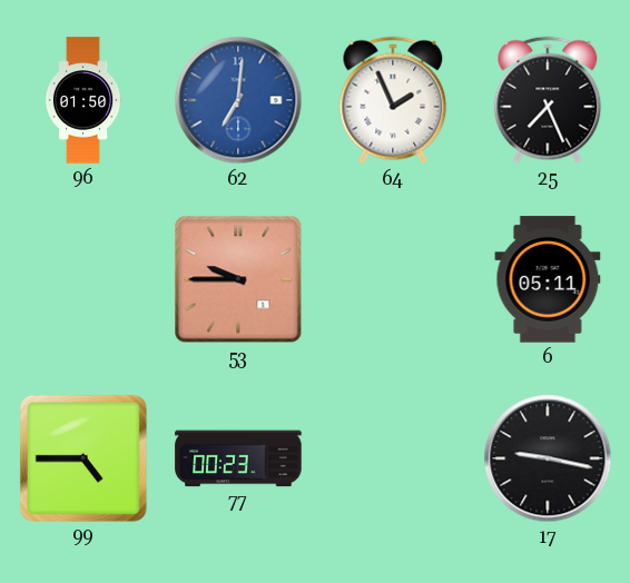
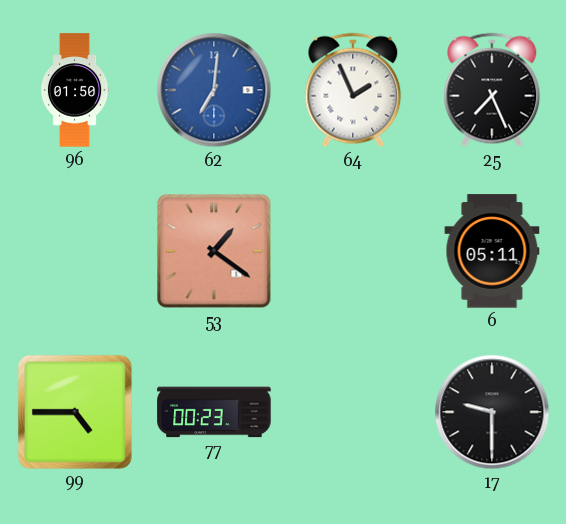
53: 9:45 -> 1:21 (214, 251)
17: 9:17 -> 9:30 (492, 412)
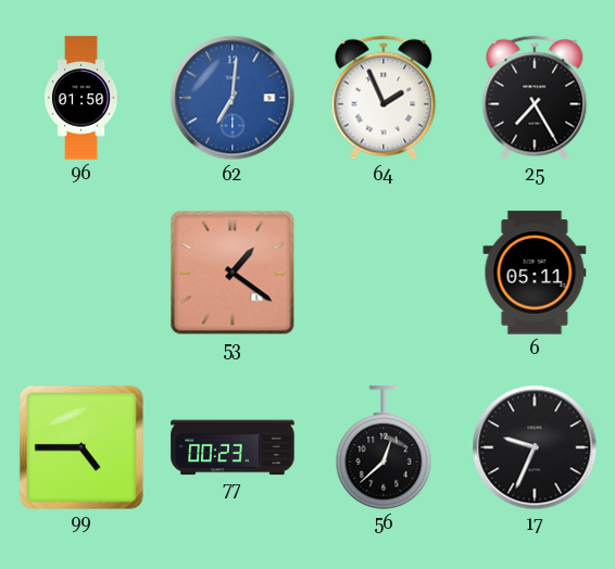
25: 7:26 -> 7:25 (535, 98)
56: none -> 12:38 (384, 447)
17: 9:30 -> 9:34 (535, 447)
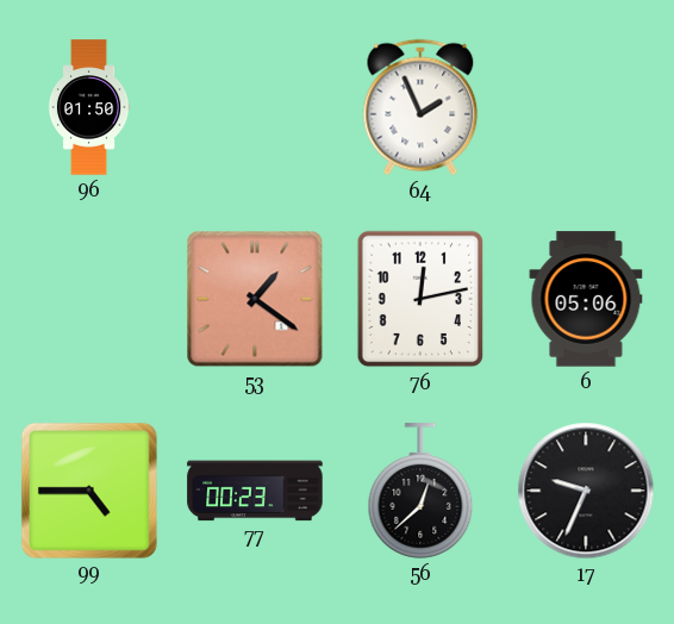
62: 7:01 -> none (233, 98)
25: 7:25 -> none (535, 98)
76: none -> 12:13 (420, 299)
6: 05:11 -> 05:06 (586, 299)
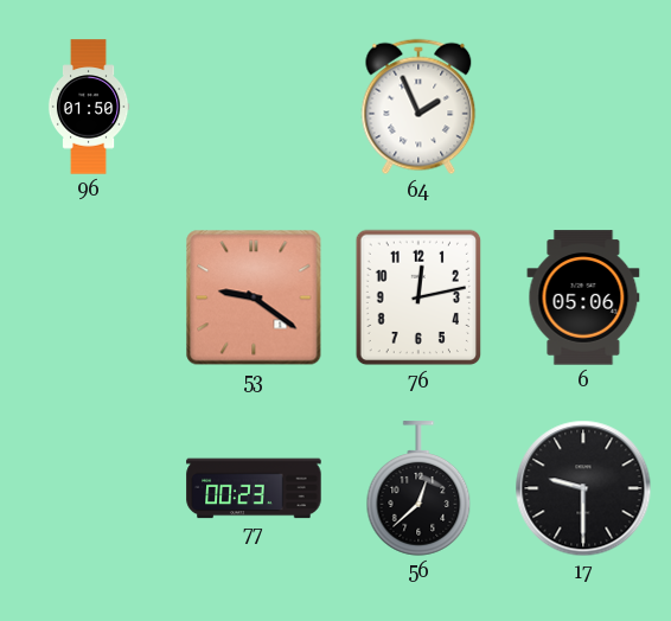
53: 1:21 -> 9:21 (254, 297)
99: 4:45 -> none (89, 491)
17: 9:34 -> 9:30 (583, 488)
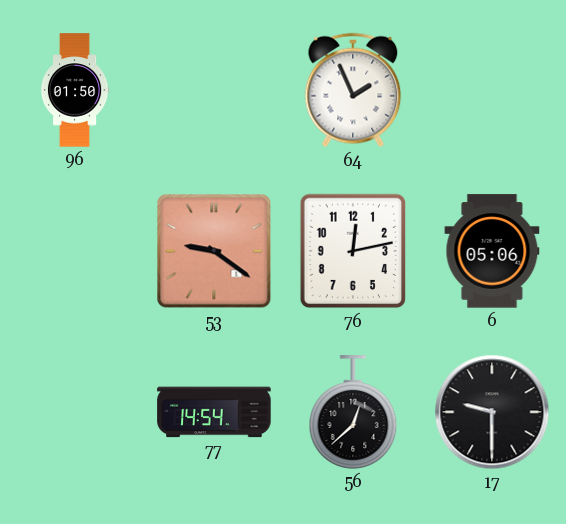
77: 00:23 -> 14:54 (214, 412)
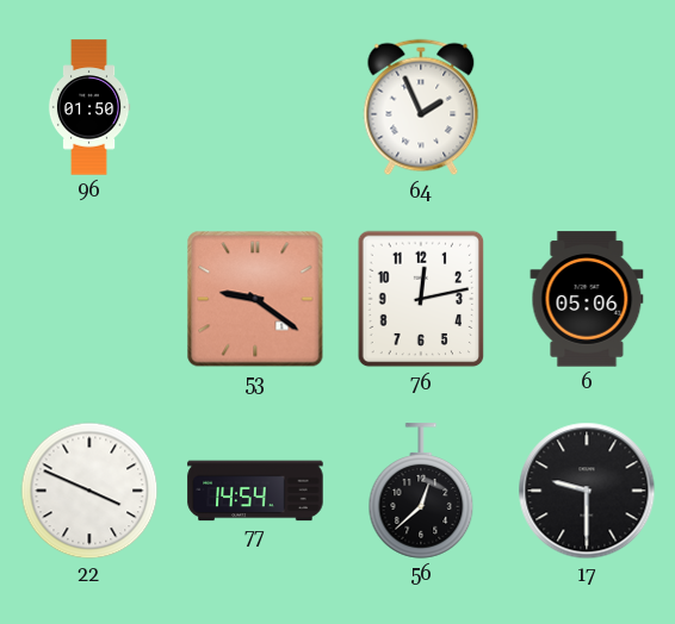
22: none -> 3:49 (89, 491)
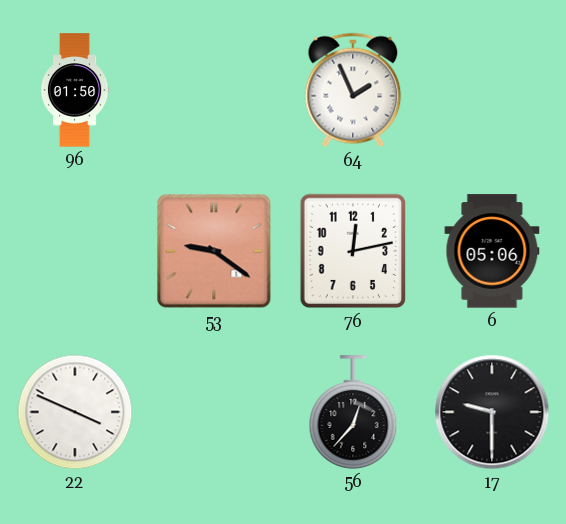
77: 14:54 -> none (255, 491)
56: 12:38 -> 12:37 (353, 412)
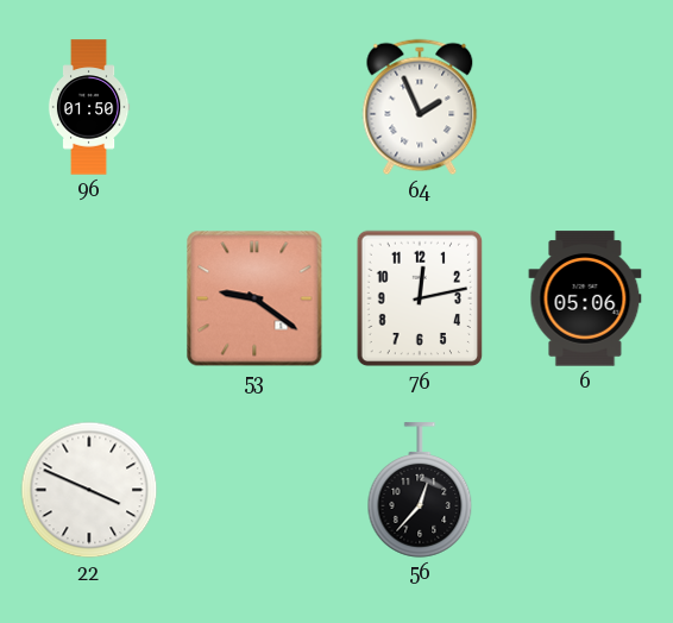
17: 9:30 -> none (492, 412)
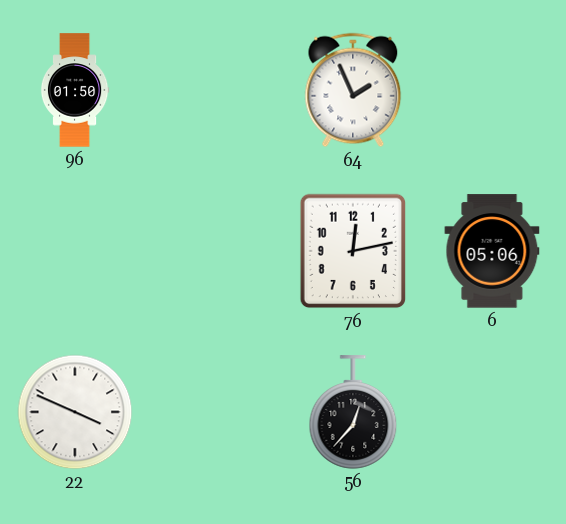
53: 9:21 -> none (254, 298)
